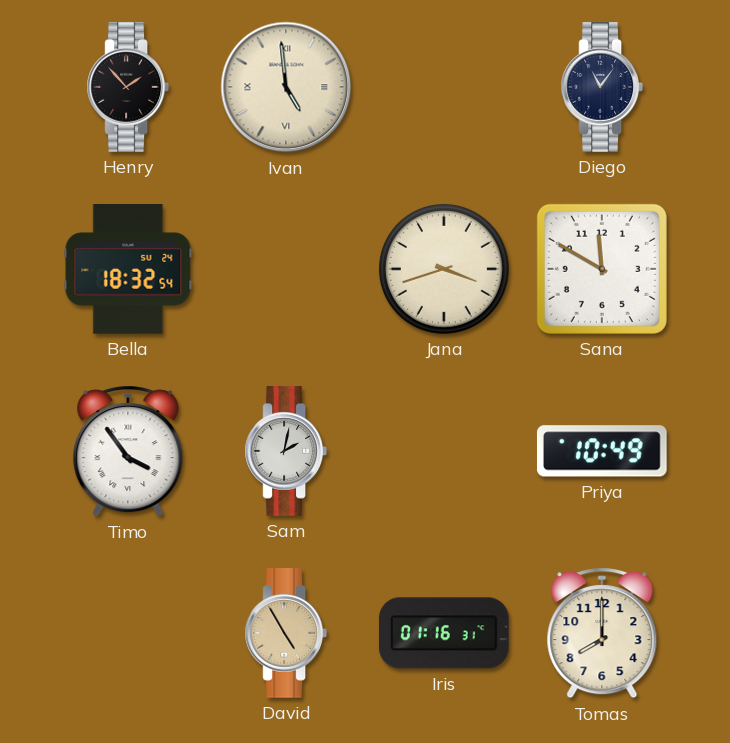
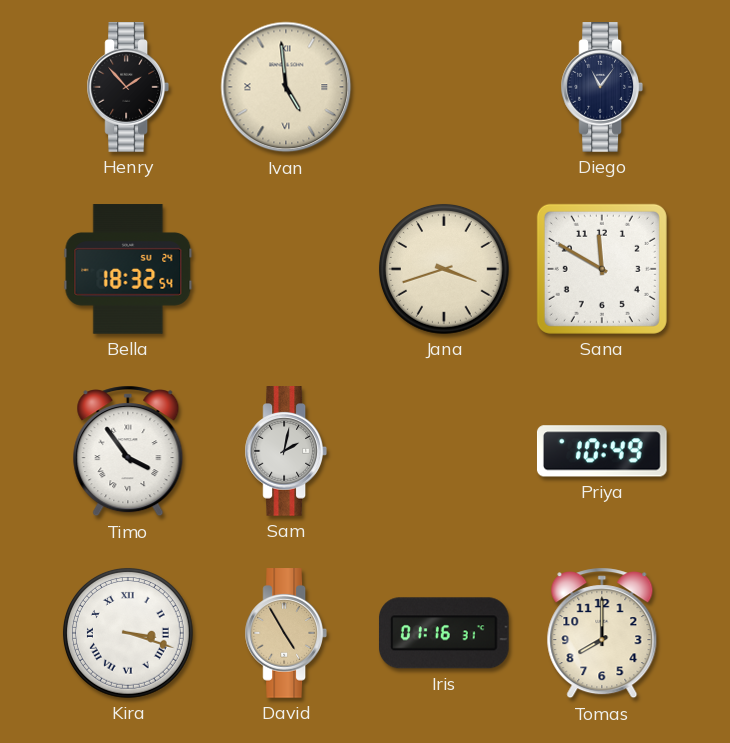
Kira: none -> 3:18 (128, 633)
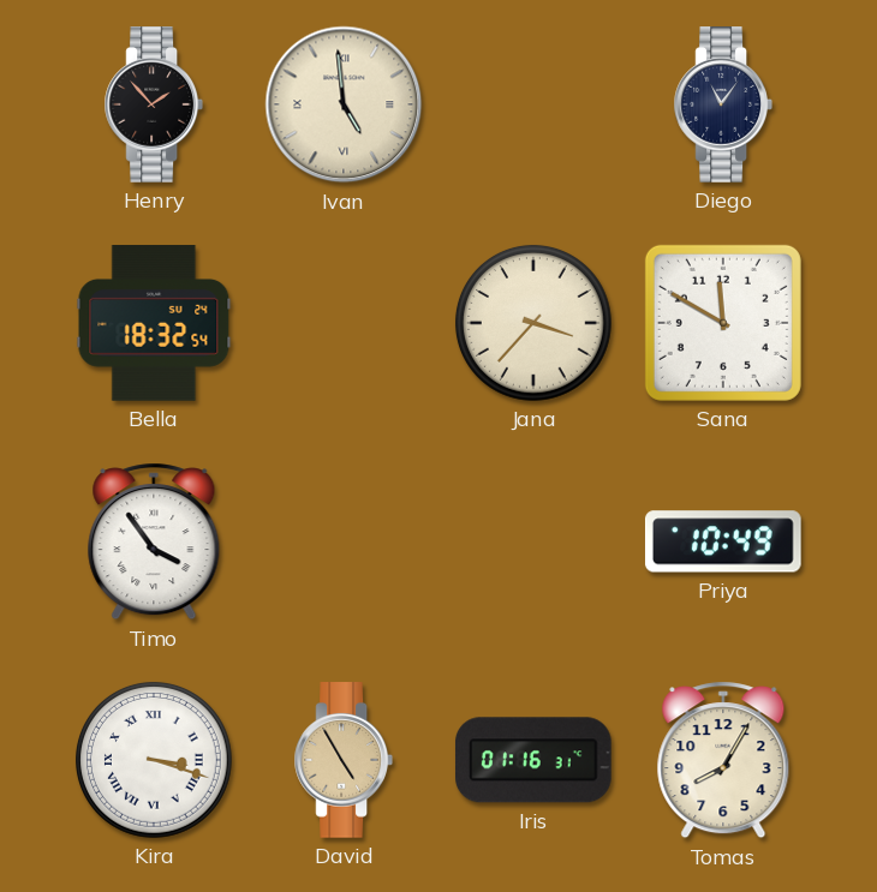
Jana: 3:42 -> 3:37 (533, 323)
Sam: 2:02 -> none (285, 451)
Tomas: 8:00 -> 8:05 (723, 760)
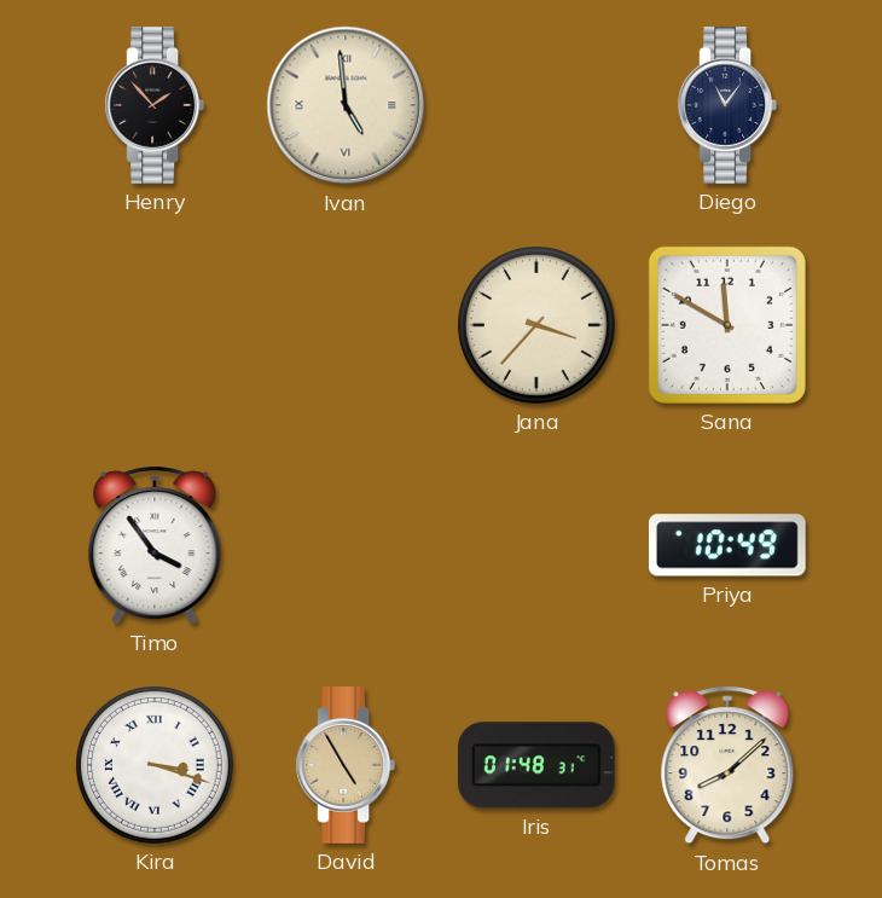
Bella: 18:32 -> none (154, 323)
Iris: 01:16 -> 01:48 (536, 765)
Tomas: 8:05 -> 8:08 (727, 765)
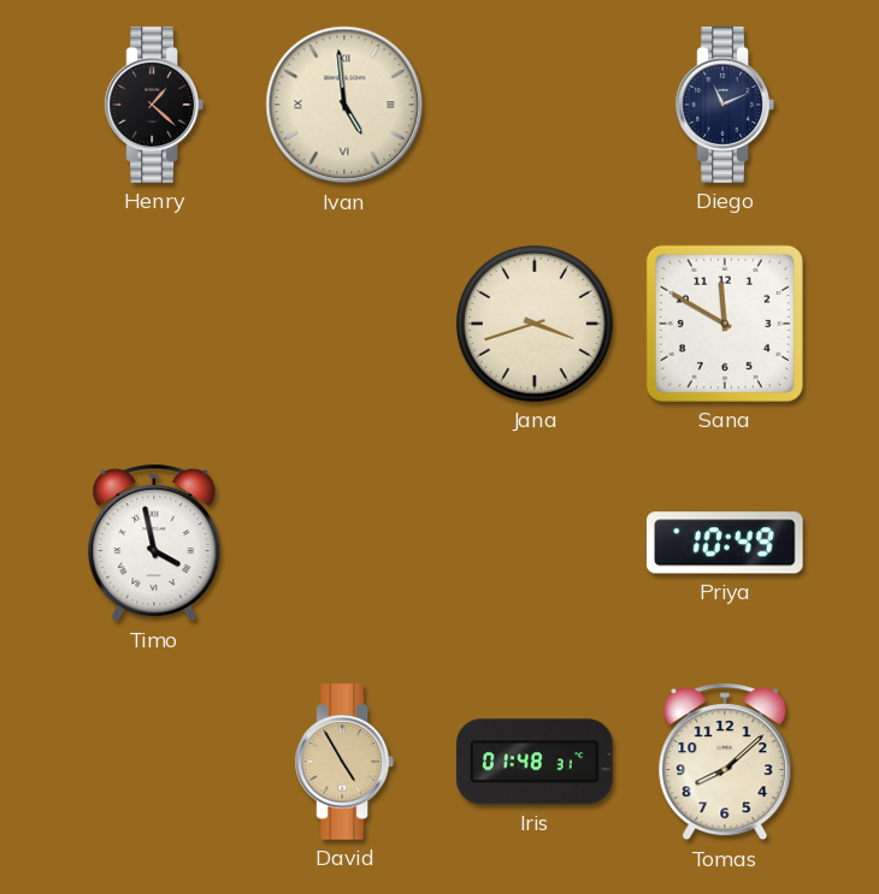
Henry: 1:53 -> 1:22 (153, 105)
Diego: 11:06 -> 11:11 (724, 105)
Jana: 3:37 -> 3:42 (535, 324)
Timo: 3:54 -> 3:58 (154, 543)
Kira: 3:18 -> none (155, 765)
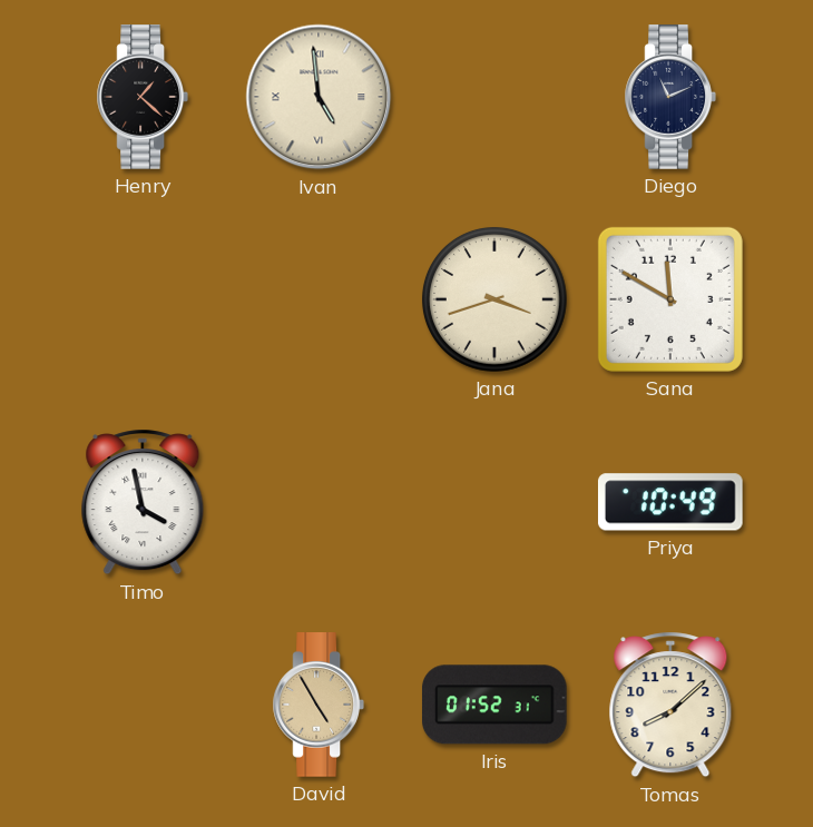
Iris: 01:48 -> 01:52 (494, 705)
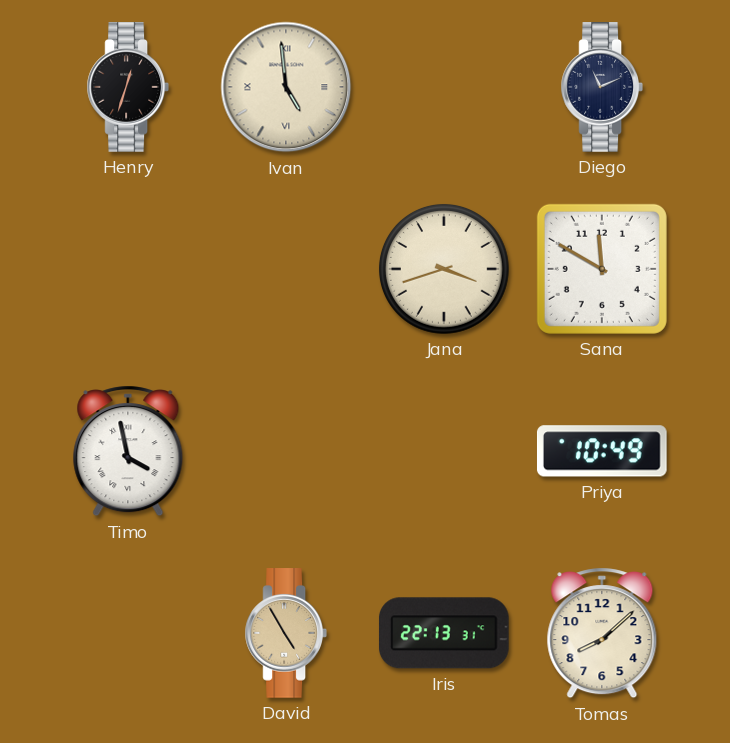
Henry: 1:22 -> 12:33 (127, 87)
Iris: 01:52 -> 22:13 (444, 633)
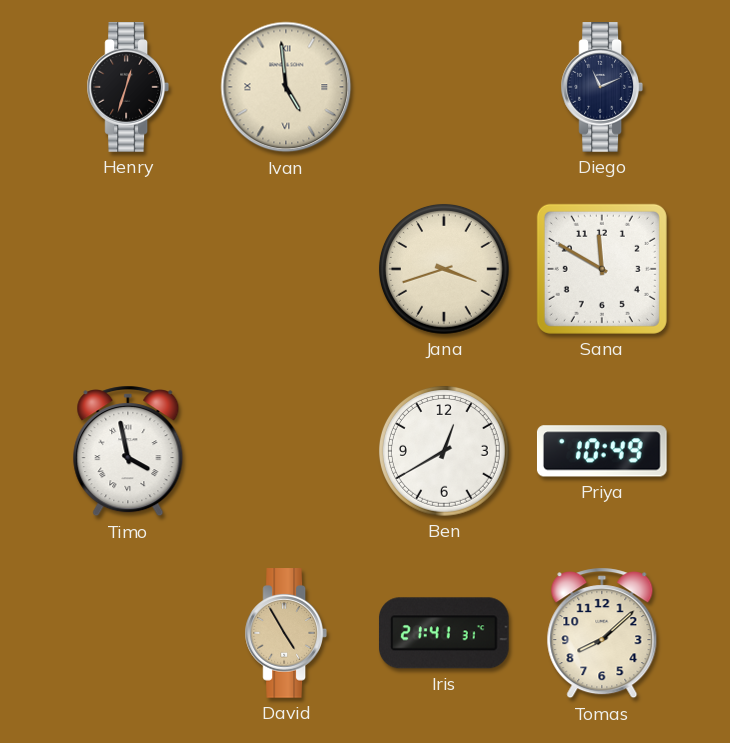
Ben: none -> 12:40 (444, 451)
Iris: 22:13 -> 21:41 (444, 633)
